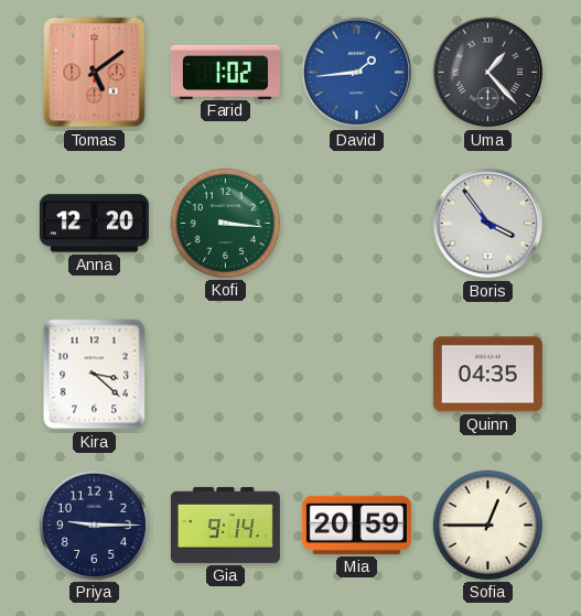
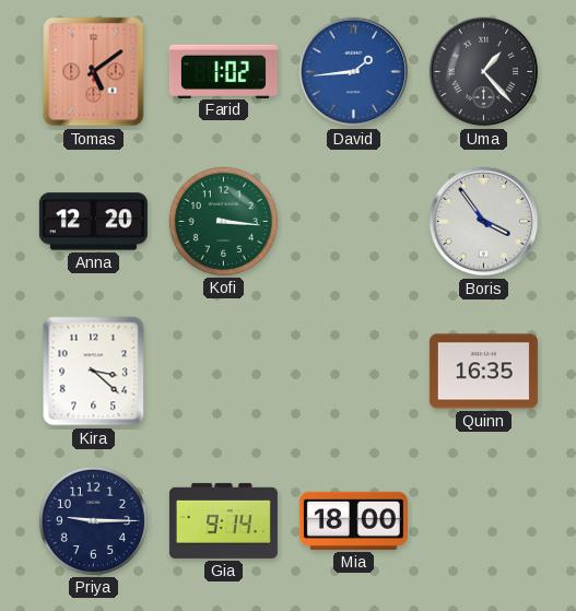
Quinn: 04:35 -> 16:35 (483, 372)
Mia: 20:59 -> 18:00 (353, 520)
Sofia: 12:45 -> none (487, 525)
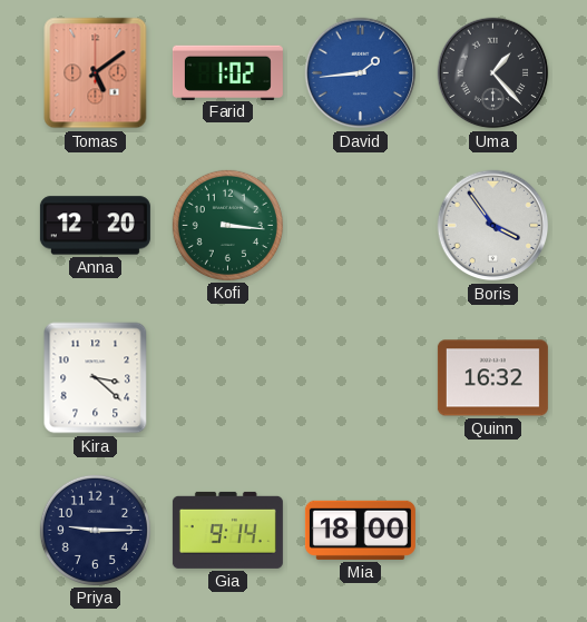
Quinn: 16:35 -> 16:32 (492, 378)
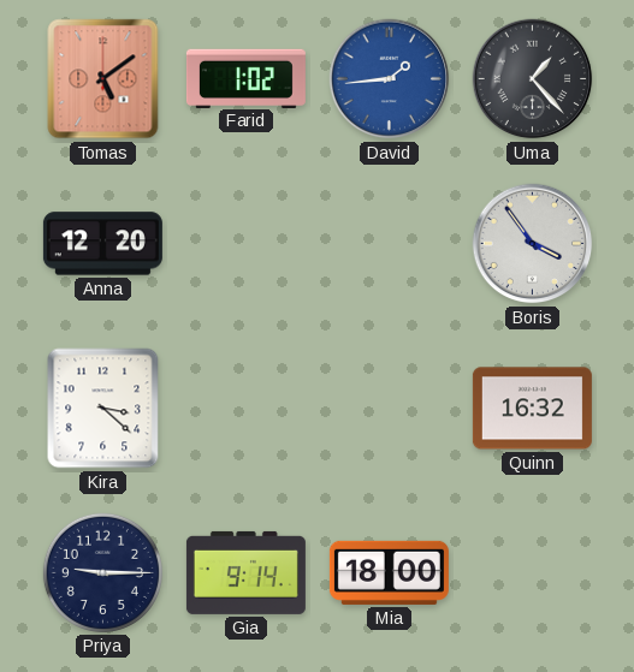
Kofi: 3:16 -> none (227, 225)
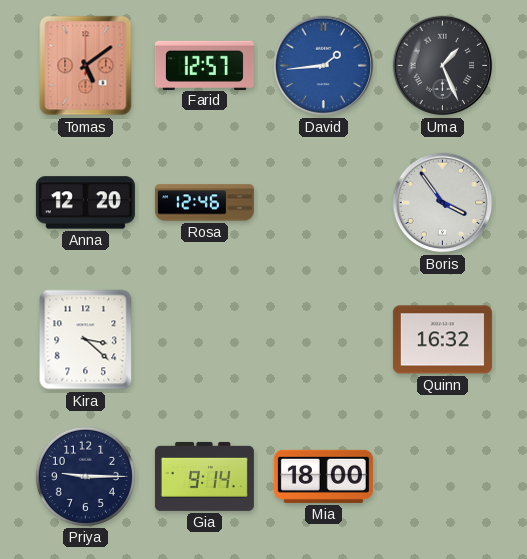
Farid: 1:02 -> 12:57 (204, 65)
Uma: 1:23 -> 1:26 (443, 66)
Rosa: none -> 12:46 (204, 203)
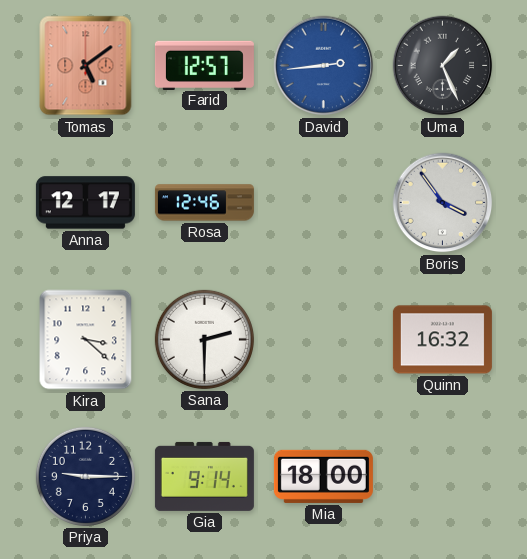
David: 1:44 -> 2:44 (324, 66)
Anna: 12:20 -> 12:17 (85, 203)
Sana: none -> 2:30 (204, 339)
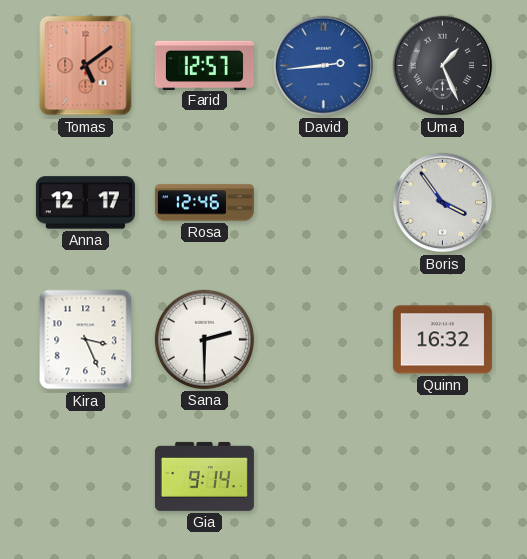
Kira: 3:22 -> 3:26 (86, 340)
Priya: 9:15 -> none (85, 476)
Mia: 18:00 -> none (323, 476)
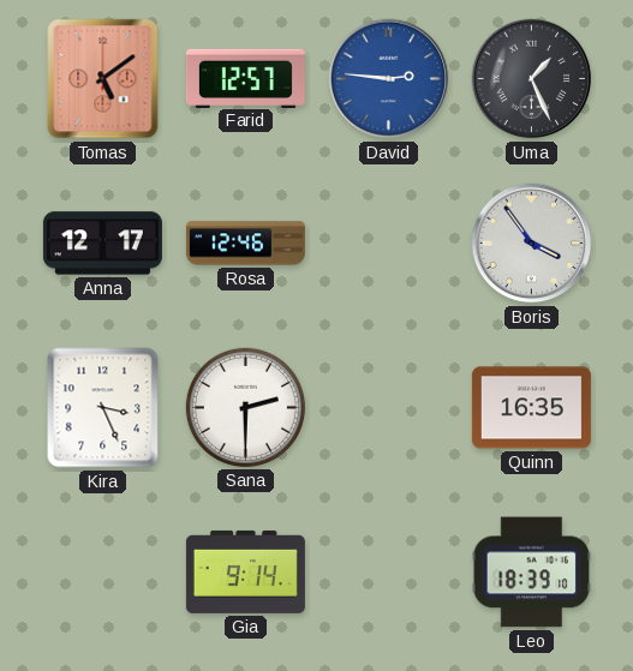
David: 2:44 -> 2:46 (389, 79)
Quinn: 16:32 -> 16:35 (531, 408)
Leo: none -> 18:39 (532, 573)
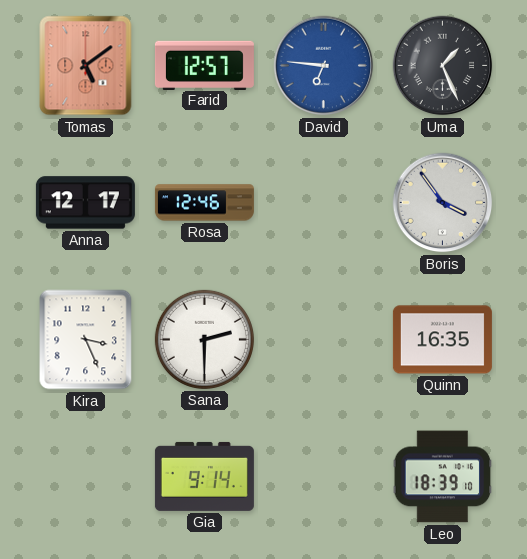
David: 2:46 -> 6:46 (324, 66)
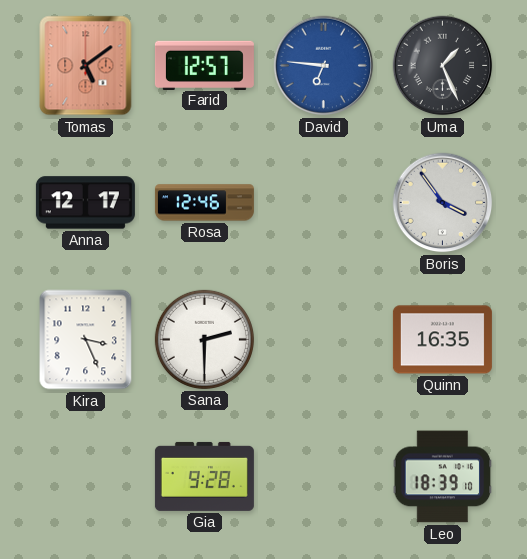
Gia: 9:14 -> 9:28 (204, 476)
